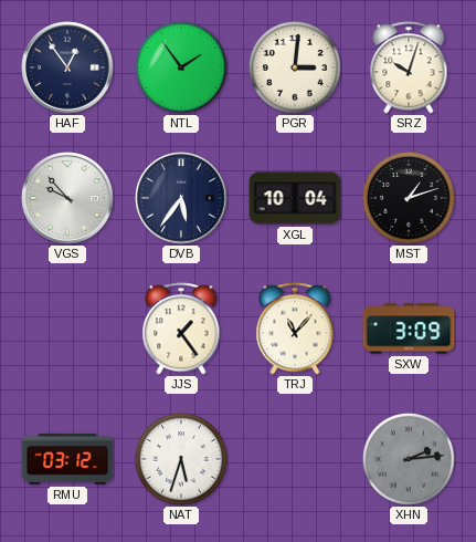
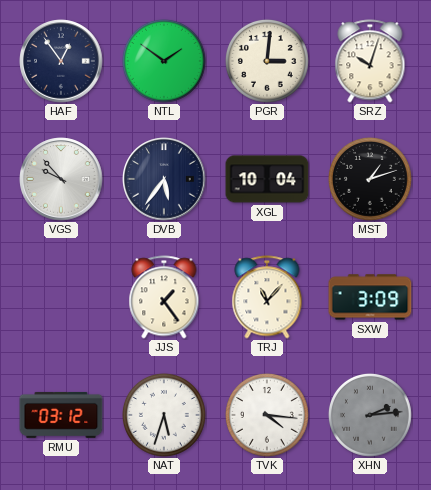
NTL: 1:54 -> 1:51 (164, 61)
TVK: none -> 4:16 (267, 415)
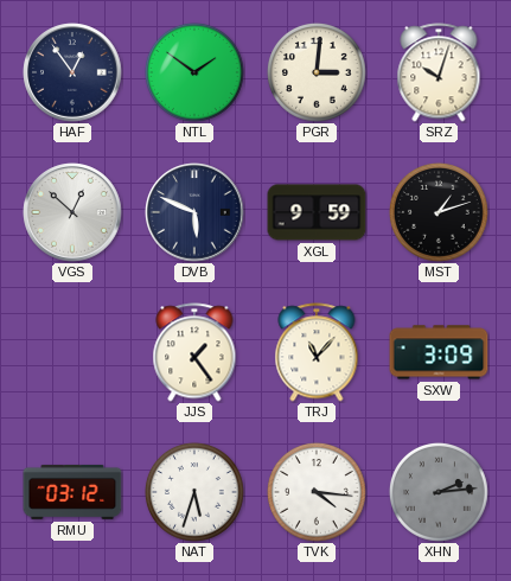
VGS: 9:53 -> 12:52 (72, 212)
DVB: 5:36 -> 5:49 (194, 212)
XGL: 10:04 -> 9:59 (317, 212)
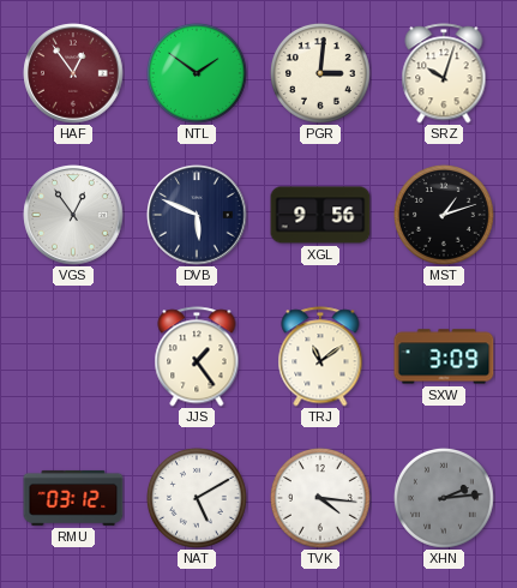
HAF dial: navy -> burgundy (73, 73)
VGS: 12:52 -> 12:54 (73, 215)
XGL: 9:59 -> 9:56 (320, 215)
TRJ: 11:07 -> 11:09 (320, 356)
NAT: 5:33 -> 5:10 (197, 498)
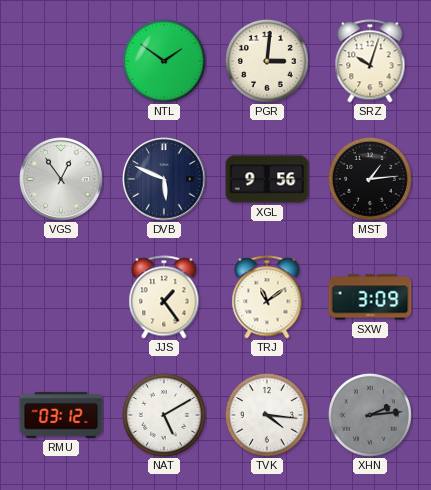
HAF: 12:54 -> none (73, 73)
MST: 1:12 -> 1:14 (370, 179)
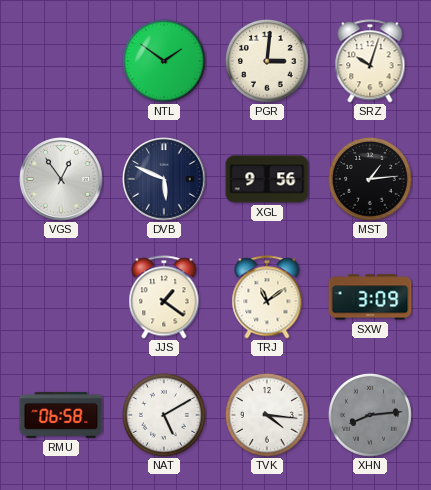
JJS: 1:24 -> 1:21 (164, 297)
RMU: 03:12 -> 06:58 (61, 415)
XHN: 2:14 -> 8:14 (370, 415)
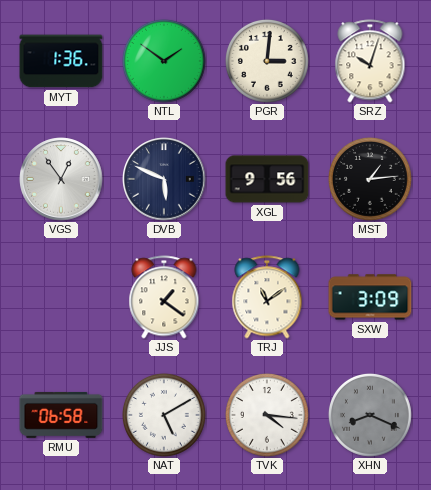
MYT: none -> 1:36 (61, 61)
XHN: 8:14 -> 8:19 (370, 415)
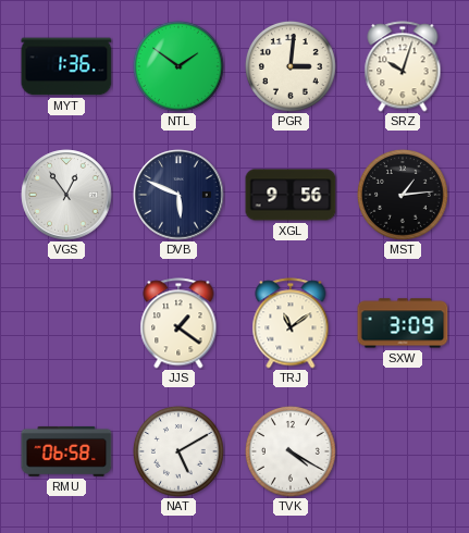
TVK: 4:16 -> 4:20 (291, 451)
XHN: 8:19 -> none (370, 415)
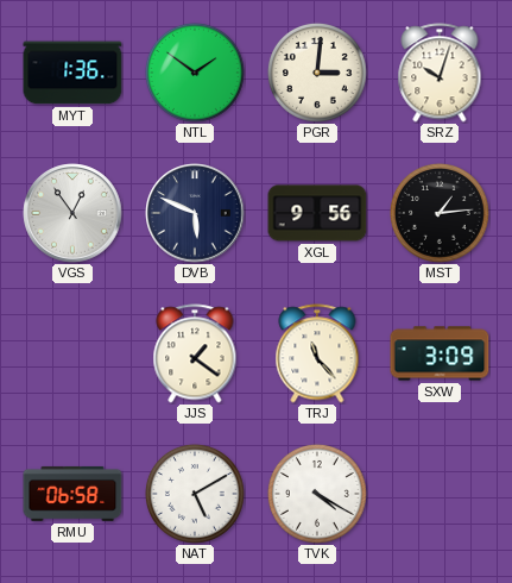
TRJ: 11:09 -> 11:23 (317, 353)
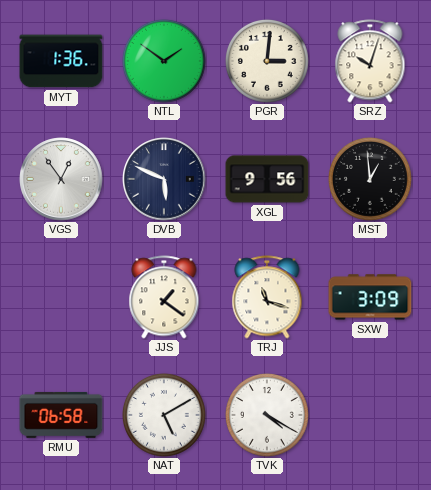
MST: 1:14 -> 12:59 (370, 179)
TRJ: 11:23 -> 11:18 (267, 297)
